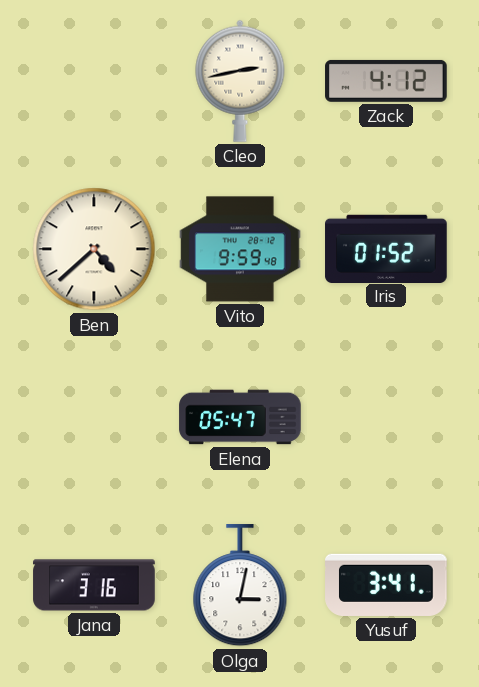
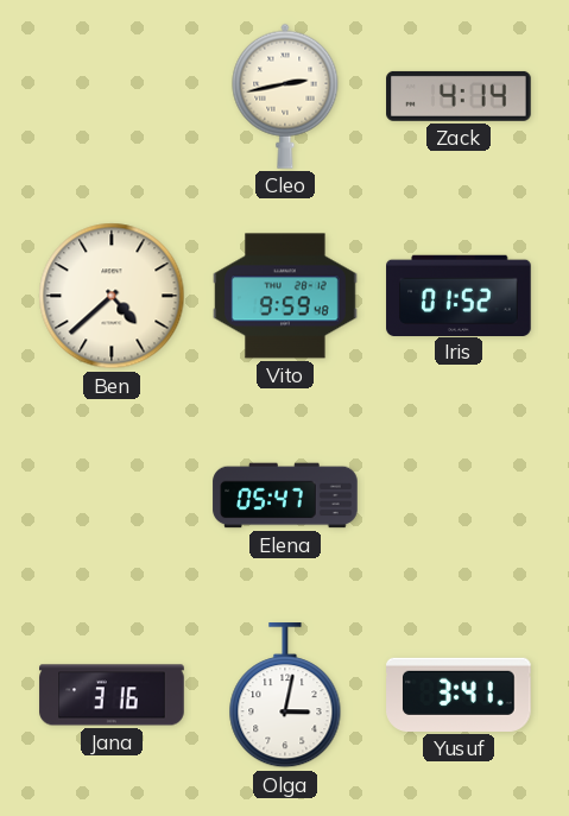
Zack: 4:12 -> 4:14 (459, 96)
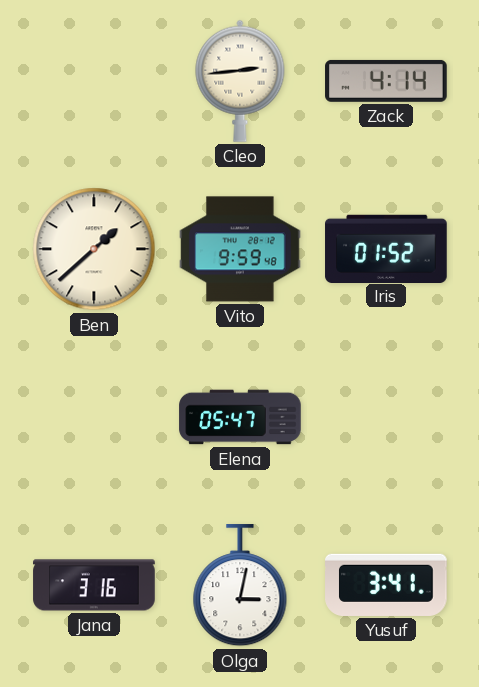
Cleo: 2:43 -> 2:44 (240, 81)
Ben: 4:38 -> 1:38 (94, 249)
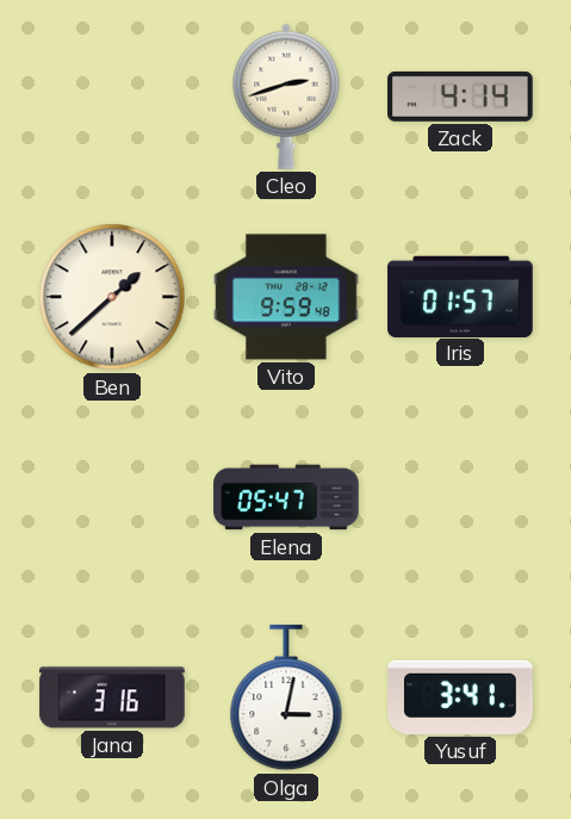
Cleo: 2:44 -> 2:42 (286, 97)
Iris: 01:52 -> 01:57 (460, 296)
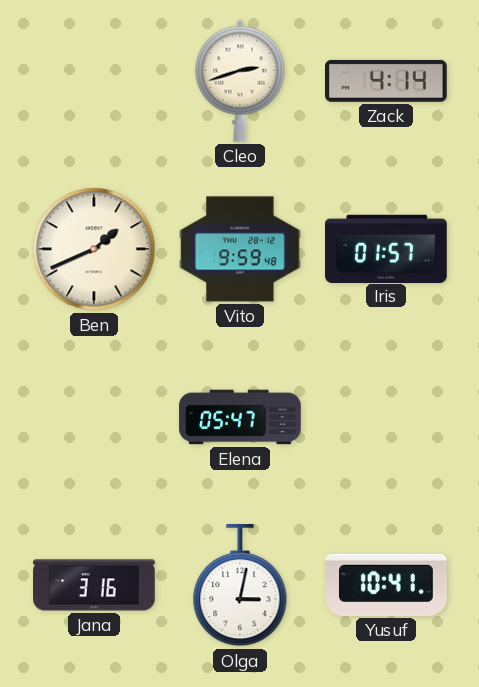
Ben: 1:38 -> 1:41 (94, 249)
Yusuf: 3:41 -> 10:41 (386, 585)
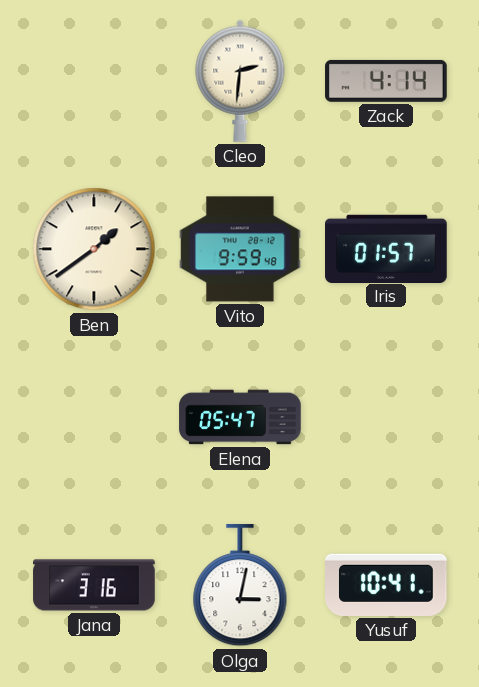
Cleo: 2:42 -> 2:31 (240, 81)
Ben: 1:41 -> 1:39 (94, 249)
